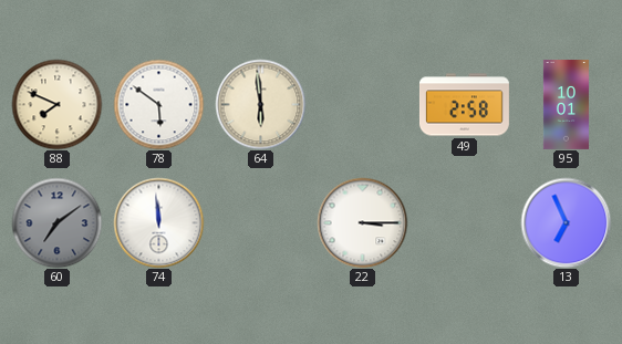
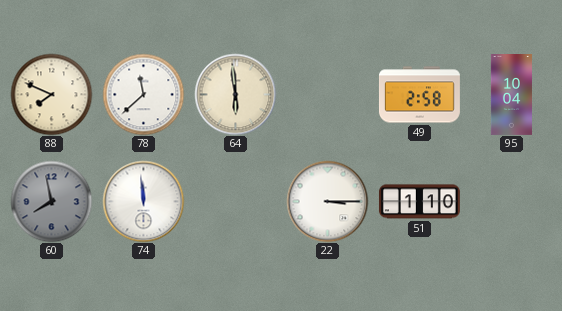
78: 5:51 -> 11:38 (143, 94)
95: 10:01 -> 10:04 (511, 95)
60: 7:09 -> 7:58 (51, 201)
51: none -> 1:10 (419, 202)
13: 6:56 -> none (566, 222)
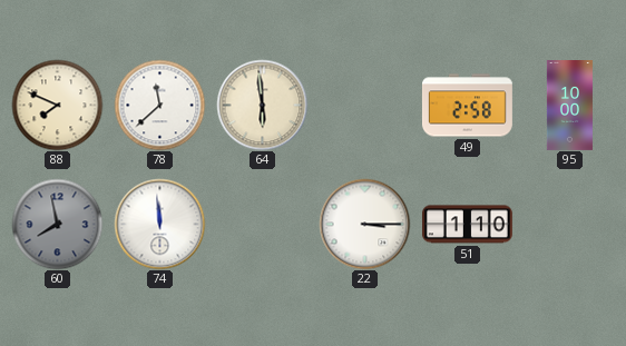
95: 10:04 -> 10:00 (569, 106)
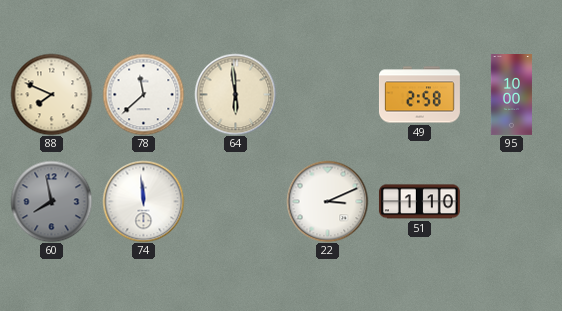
22: 3:15 -> 3:11 (327, 201)
